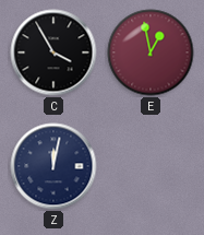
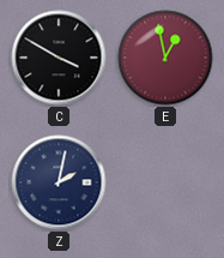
C: 3:55 -> 3:50 (59, 58)
Z: 12:02 -> 2:02 (59, 182)
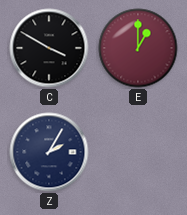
E: 12:58 -> 1:00 (138, 48)
Z: 2:02 -> 2:05 (49, 152)
